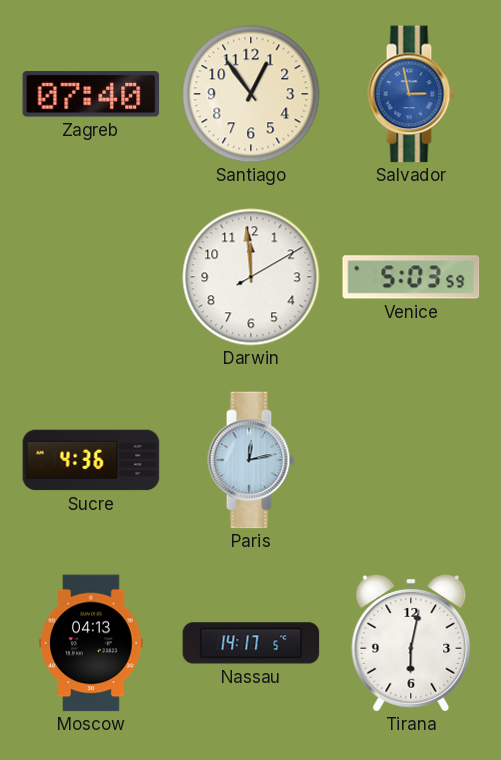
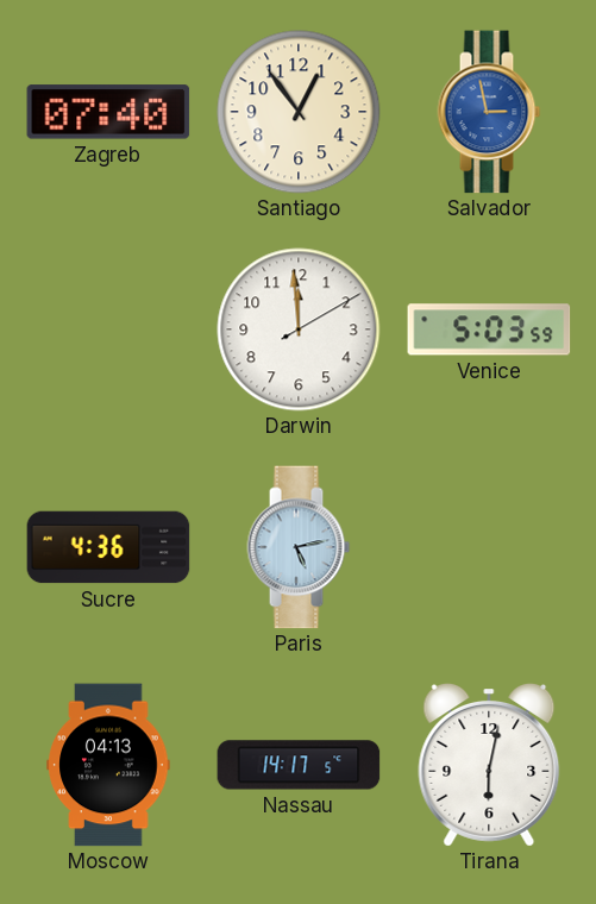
Paris: 12:13 -> 5:13 (299, 547)
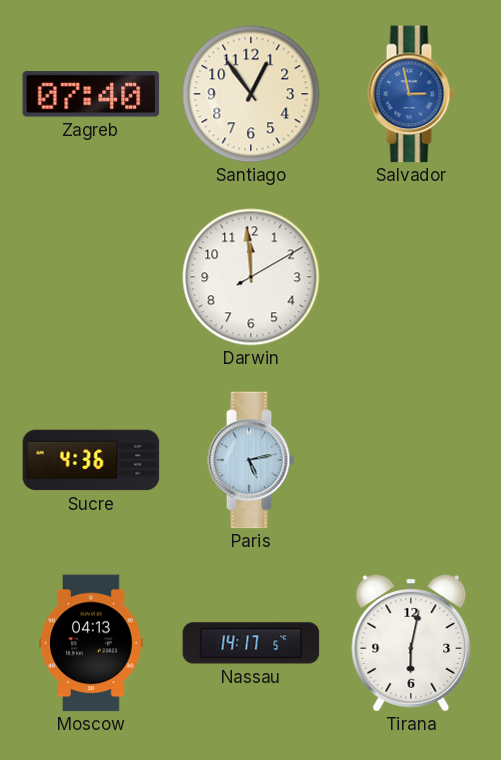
Venice: 5:03 -> none (489, 329)
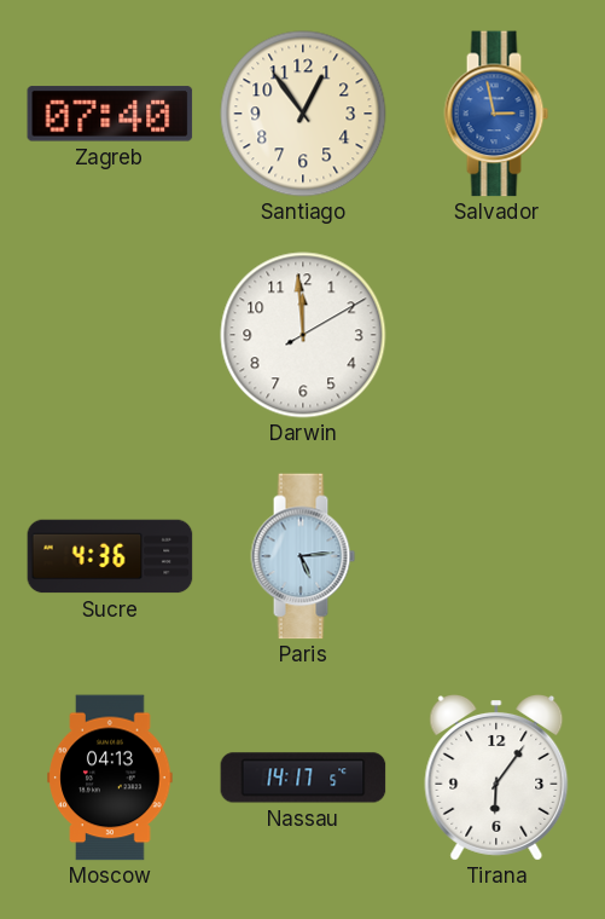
Paris: 5:13 -> 5:14 (303, 556)
Tirana: 6:02 -> 6:06 (496, 779)
